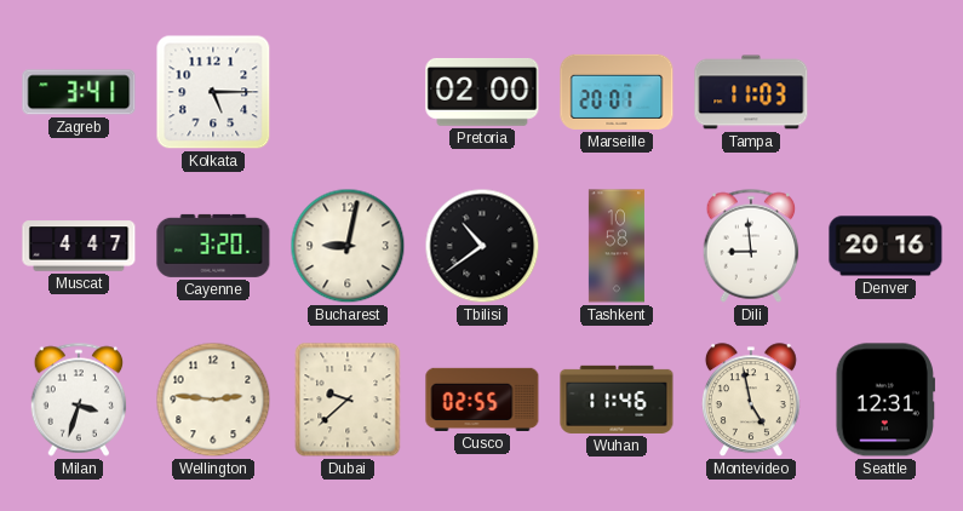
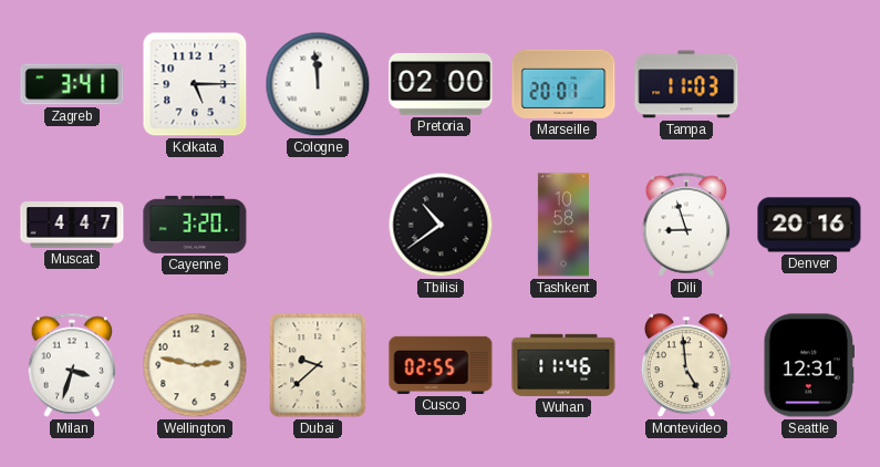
Cologne: none -> 11:59 (318, 84)
Bucharest: 9:02 -> none (348, 246)
Dili: 8:59 -> 8:57 (686, 225)
Wellington: 2:46 -> 2:47 (195, 365)
Montevideo: 4:58 -> 4:59 (686, 366)
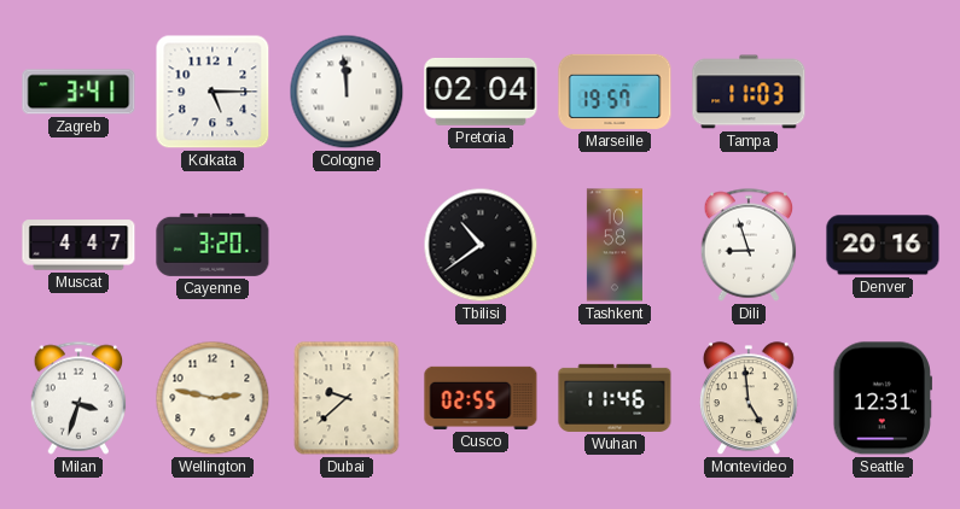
Pretoria: 02:00 -> 02:04 (481, 92)
Marseille: 20:01 -> 19:57 (615, 92)
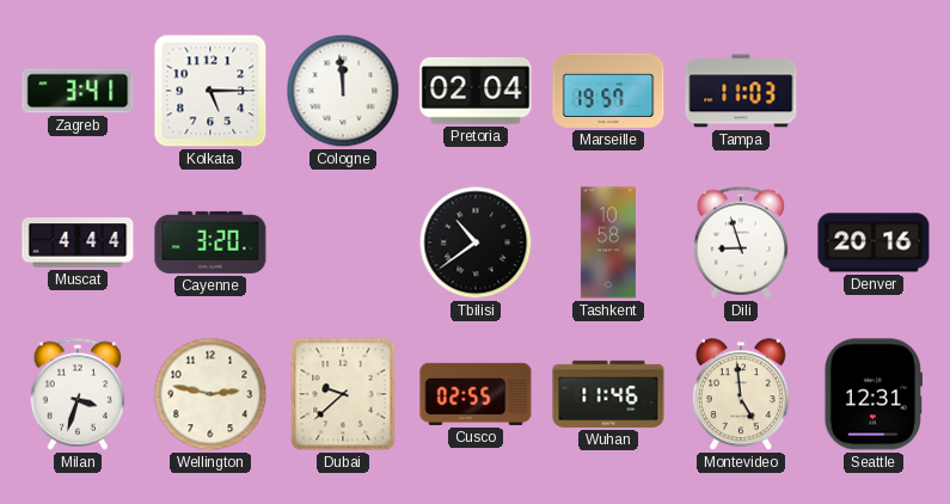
Muscat: 4:47 -> 4:44 (78, 242)
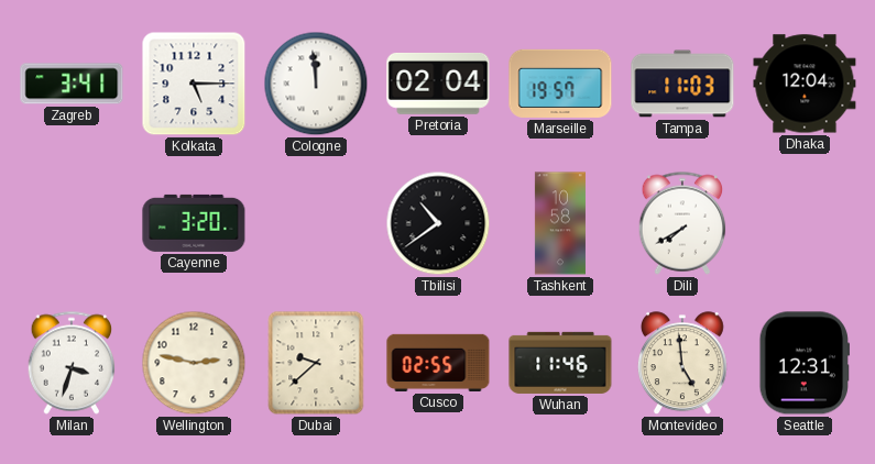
Dhaka: none -> 12:04 (805, 84)
Muscat: 4:44 -> none (78, 242)
Dili: 8:57 -> 7:40 (682, 223)
Denver: 20:16 -> none (874, 242)
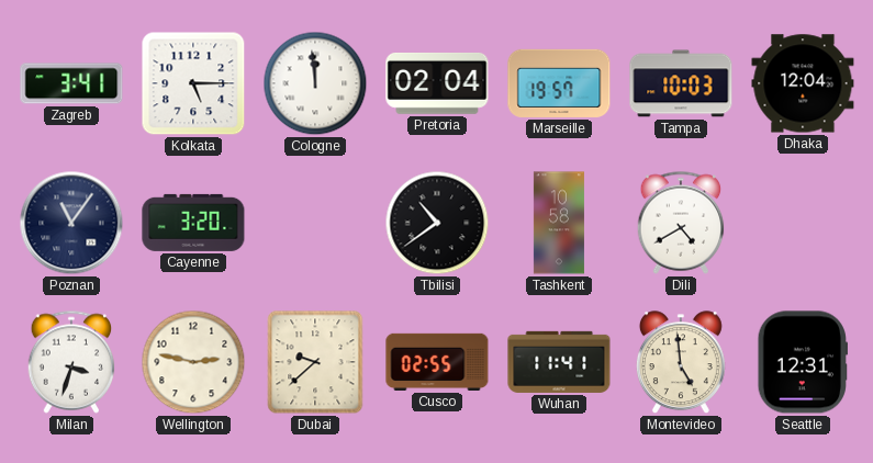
Tampa: 11:03 -> 10:03 (681, 83)
Poznan: none -> 11:06 (71, 223)
Dili: 7:40 -> 4:40 (681, 223)
Wuhan: 11:46 -> 11:41 (559, 362)
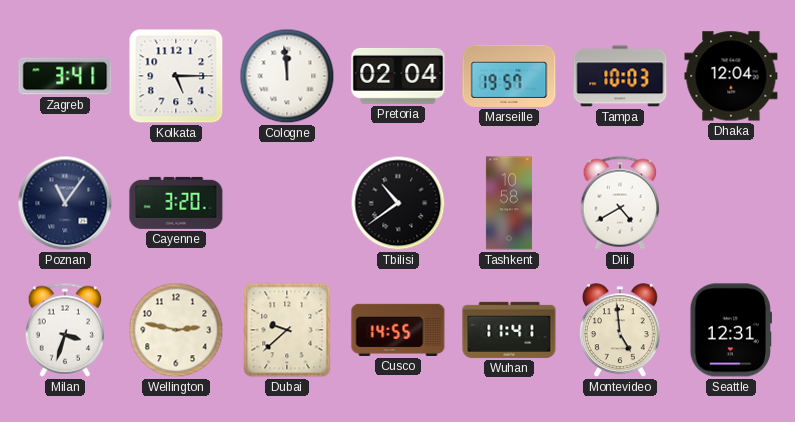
Cusco: 02:55 -> 14:55 (398, 330)
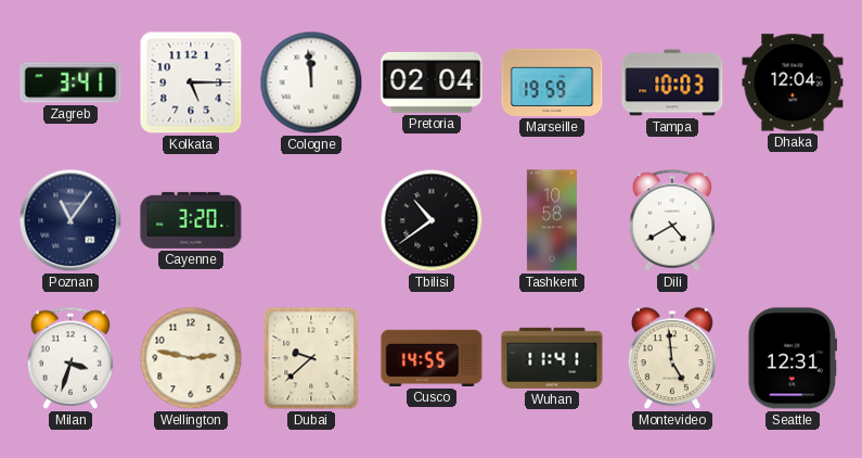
Marseille: 19:57 -> 19:59 (552, 82)
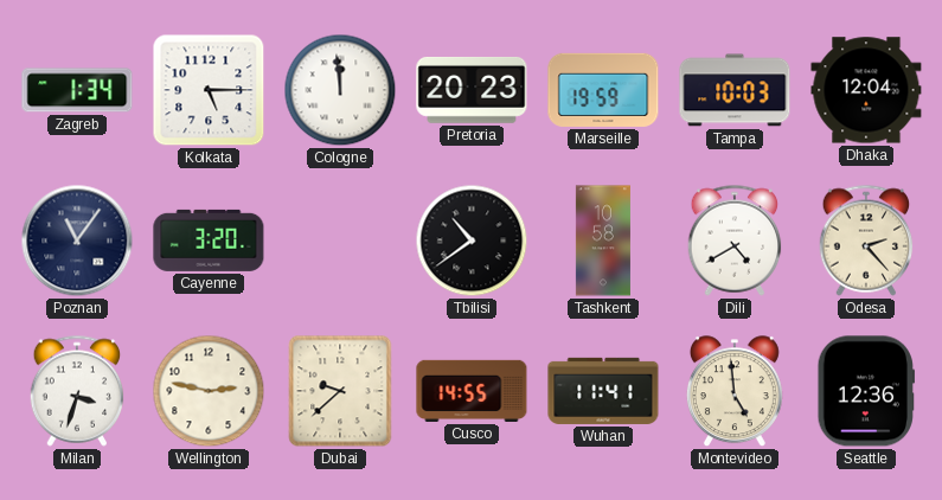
Zagreb: 3:41 -> 1:34 (77, 90)
Pretoria: 02:04 -> 20:23 (472, 90)
Odesa: none -> 2:23 (866, 241)
Seattle: 12:31 -> 12:36 (865, 391)
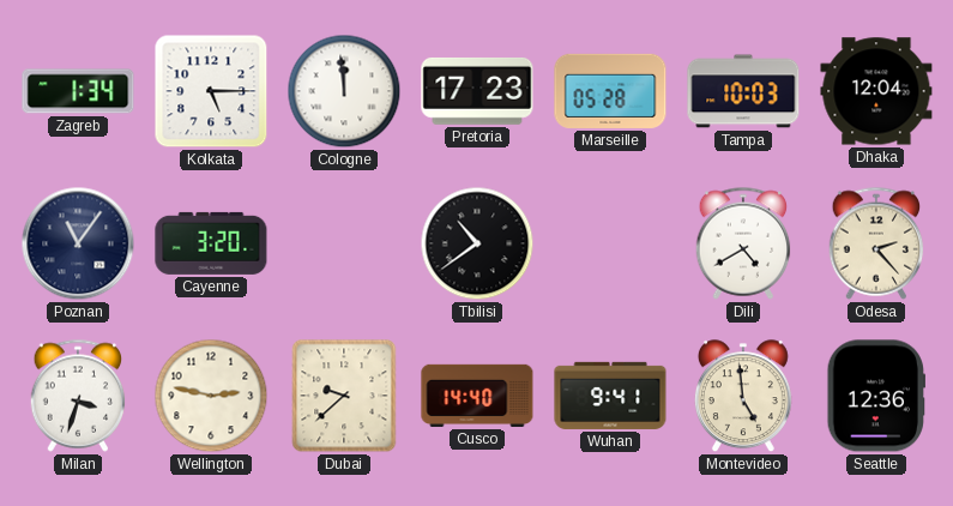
Pretoria: 20:23 -> 17:23 (477, 91)
Marseille: 19:59 -> 05:28 (610, 91)
Tashkent: 10:58 -> none (603, 241)
Cusco: 14:55 -> 14:40 (477, 396)
Wuhan: 11:41 -> 9:41 (610, 396)
